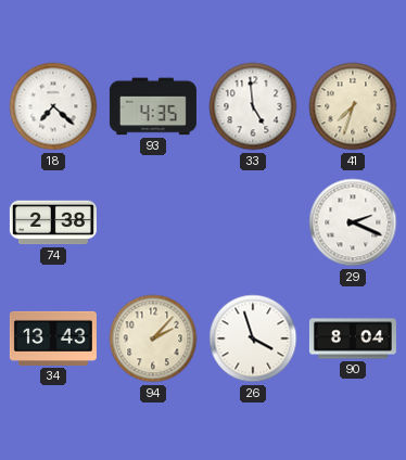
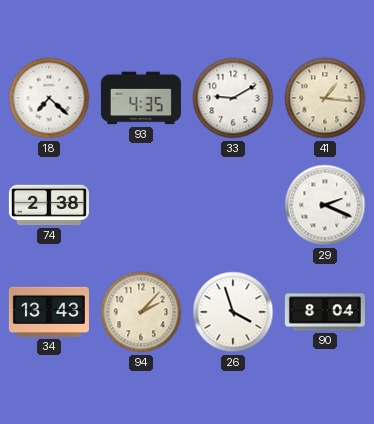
33: 4:59 -> 9:10 (233, 98)
41: 7:33 -> 1:16 (325, 98)
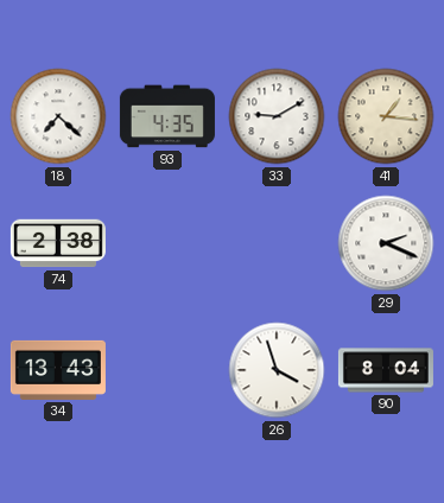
94: 2:07 -> none (141, 312)
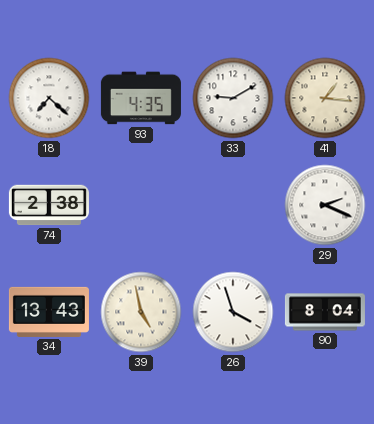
39: none -> 4:58 (141, 312)
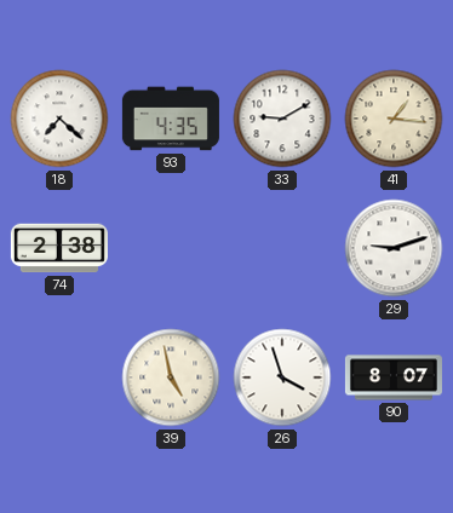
29: 2:19 -> 9:12 (394, 248)
34: 13:43 -> none (49, 312)
90: 8:04 -> 8:07 (394, 377)
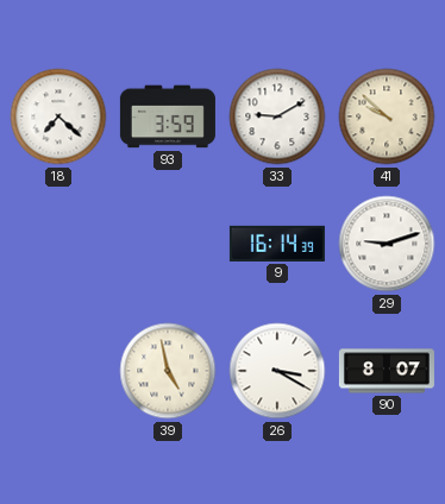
93: 4:35 -> 3:59 (168, 116)
41: 1:16 -> 9:52 (387, 116)
74: 2:38 -> none (59, 248)
9: none -> 16:14 (277, 244)
26: 3:57 -> 3:20 (277, 371)
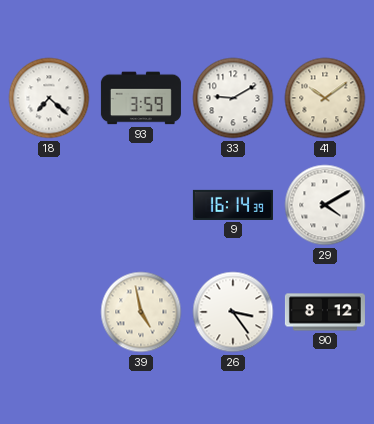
41: 9:52 -> 10:09 (325, 98)
29: 9:12 -> 4:10 (325, 205)
26: 3:20 -> 3:24 (233, 312)
90: 8:07 -> 8:12 (325, 312)
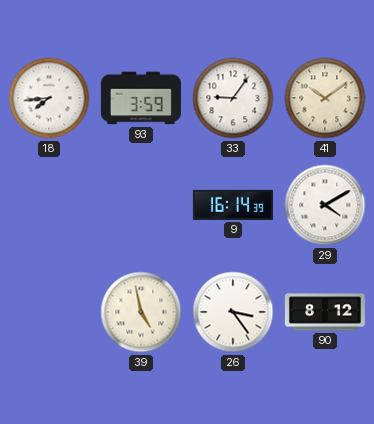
18: 7:22 -> 7:44 (49, 98)
33: 9:10 -> 9:06 (233, 98)
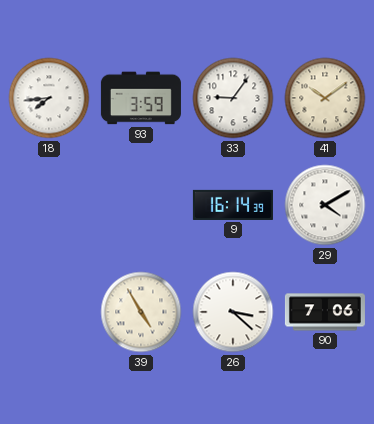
39: 4:58 -> 4:55 (141, 312)
26: 3:24 -> 3:22 (233, 312)
90: 8:12 -> 7:06 (325, 312)
